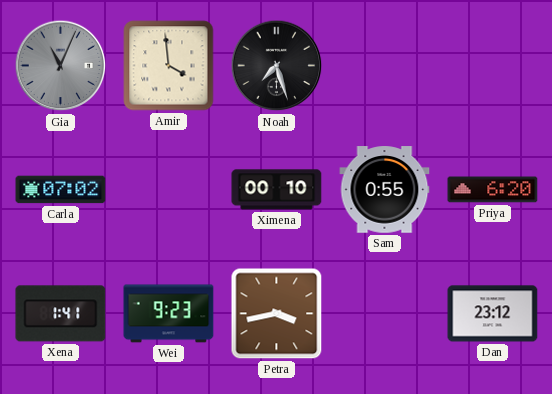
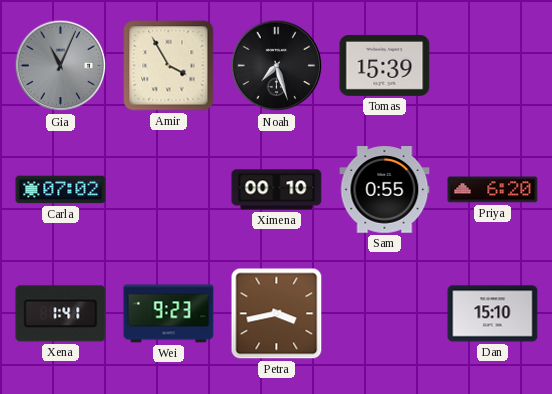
Amir: 3:59 -> 3:55 (169, 66)
Tomas: none -> 15:39 (385, 65)
Dan: 23:12 -> 15:10 (493, 314)
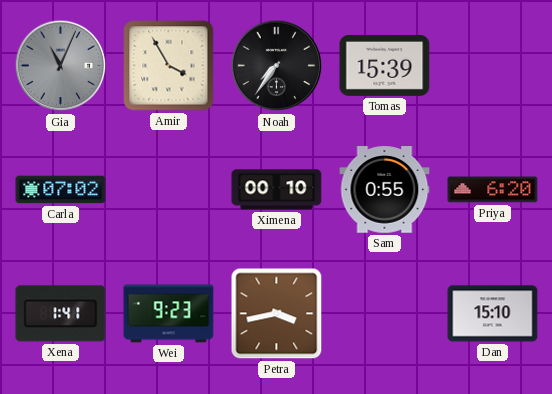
Noah: 7:27 -> 7:36 (277, 66)
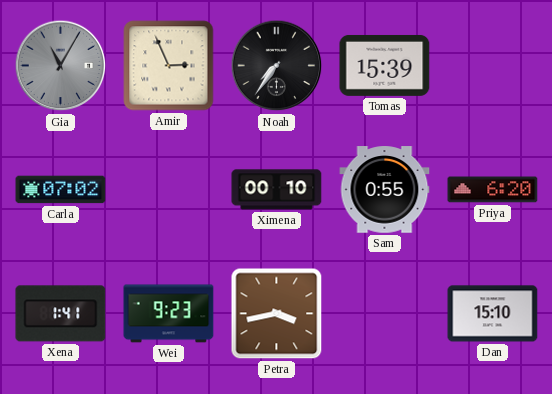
Gia: 11:04 -> 11:05 (61, 66)
Amir: 3:55 -> 2:56 (169, 66)
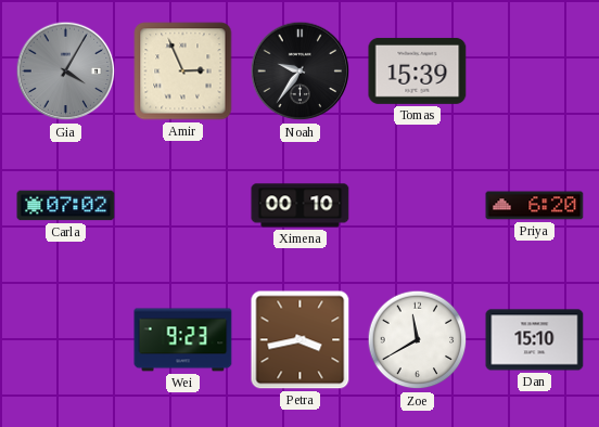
Gia: 11:05 -> 4:05 (66, 72)
Noah: 7:36 -> 9:36 (301, 72)
Sam: 0:55 -> none (385, 190)
Xena: 1:41 -> none (61, 314)
Zoe: none -> 11:40 (418, 340)
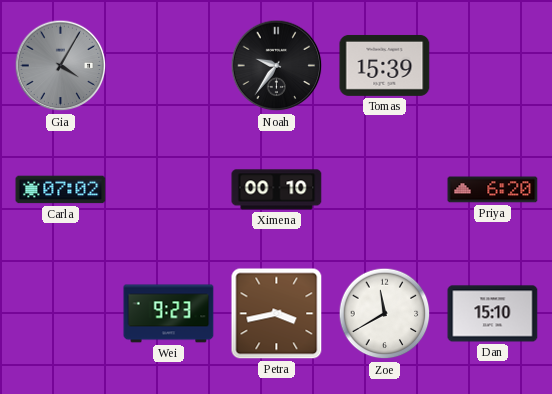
Amir: 2:56 -> none (183, 72)
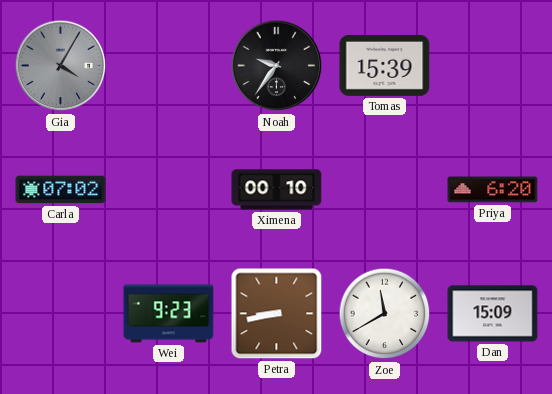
Petra: 3:43 -> 8:43 (277, 314)
Dan: 15:10 -> 15:09 (493, 314)
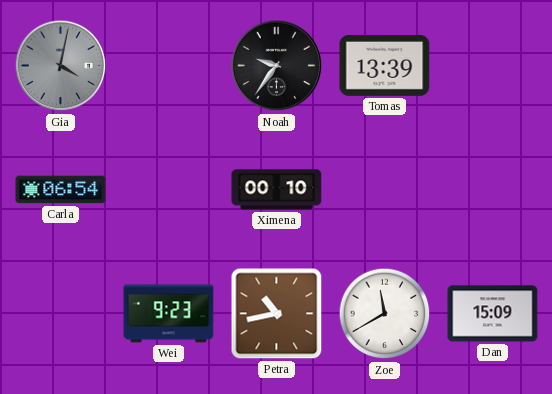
Gia: 4:05 -> 4:02 (61, 66)
Tomas: 15:39 -> 13:39 (385, 65)
Carla: 07:02 -> 06:54 (61, 190)
Priya: 6:20 -> none (493, 190)
Petra: 8:43 -> 10:43 (277, 314)
